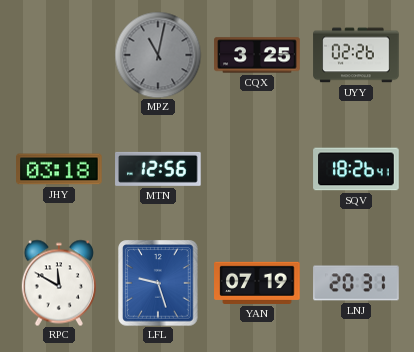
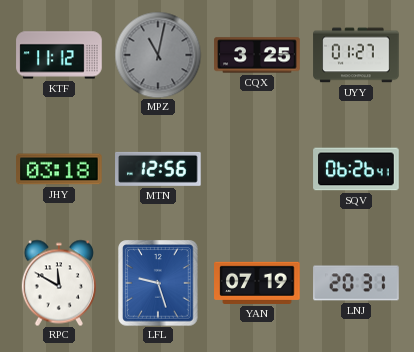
KTF: none -> 11:12 (59, 55)
UYY: 02:26 -> 01:27 (356, 55)
SQV: 18:26 -> 06:26 (356, 169)
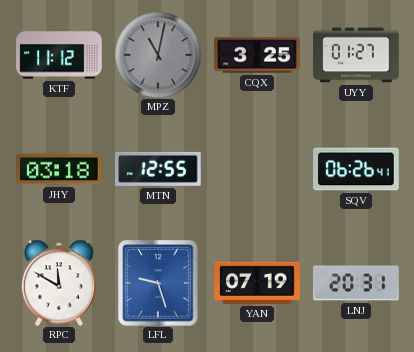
MTN: 12:56 -> 12:55 (158, 169)
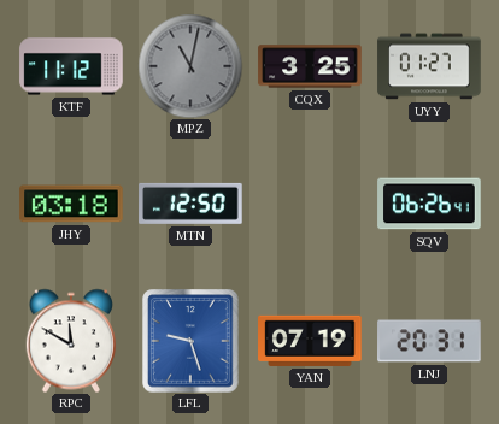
MTN: 12:55 -> 12:50 (190, 204)
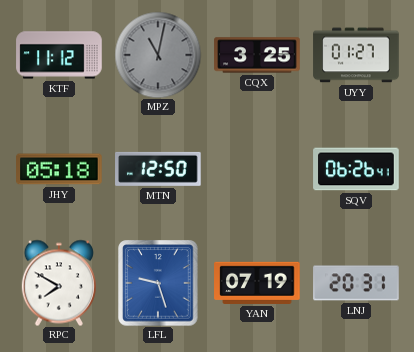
JHY: 03:18 -> 05:18 (59, 169)
RPC: 11:50 -> 7:50 (59, 283)
